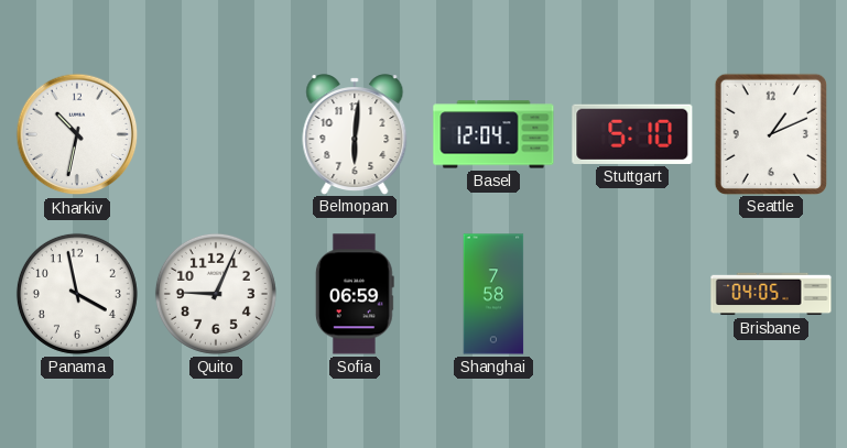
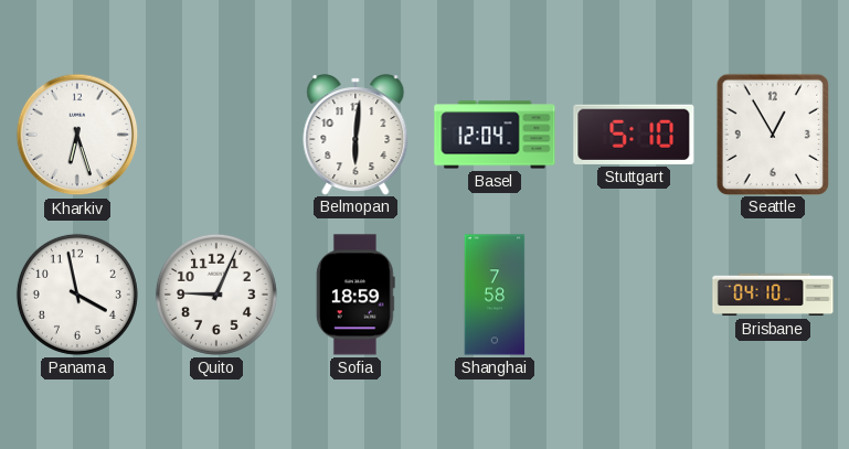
Kharkiv: 10:32 -> 6:27 (77, 135)
Seattle: 1:11 -> 12:55 (772, 133)
Sofia: 06:59 -> 18:59 (355, 295)
Brisbane: 04:05 -> 04:10 (773, 295)
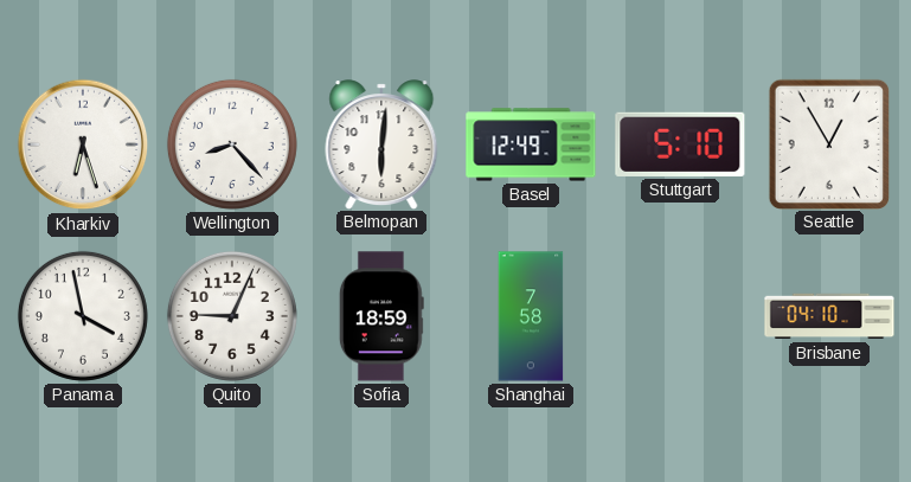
Wellington: none -> 8:23 (232, 144)
Basel: 12:04 -> 12:49 (531, 144)
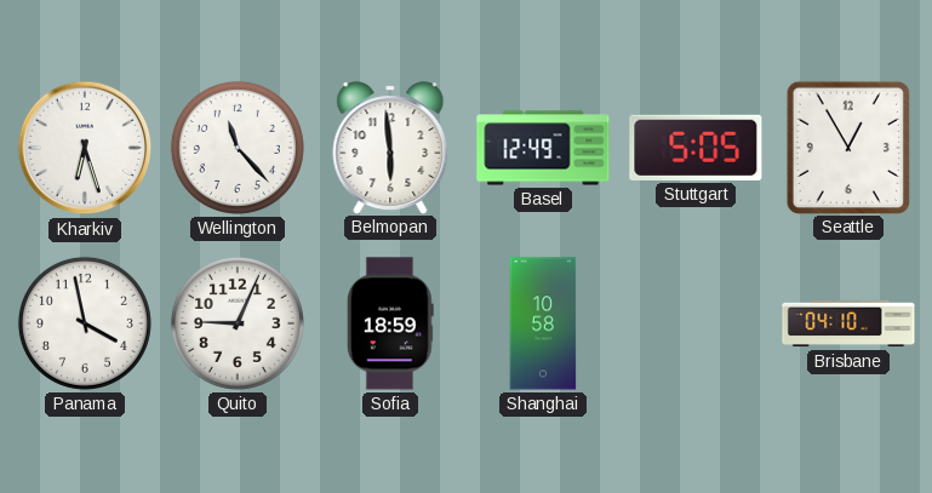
Wellington: 8:23 -> 11:23 (238, 148)
Belmopan: 6:01 -> 5:59 (390, 148)
Stuttgart: 5:10 -> 5:05 (696, 148)
Shanghai: 7:58 -> 10:58 (543, 323)
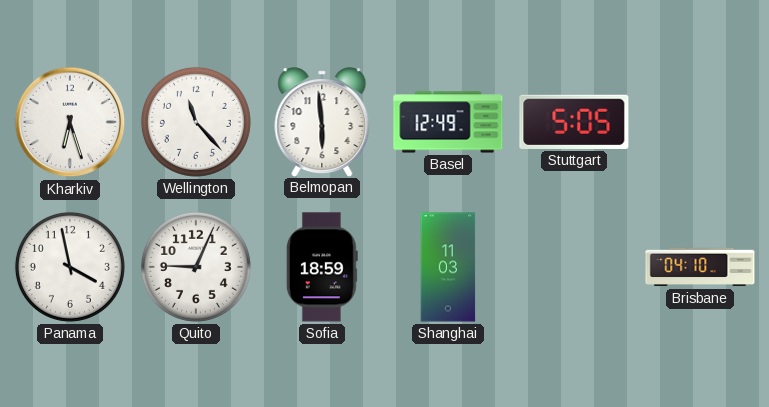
Seattle: 12:55 -> none (847, 147)
Shanghai: 10:58 -> 11:03 (448, 267)
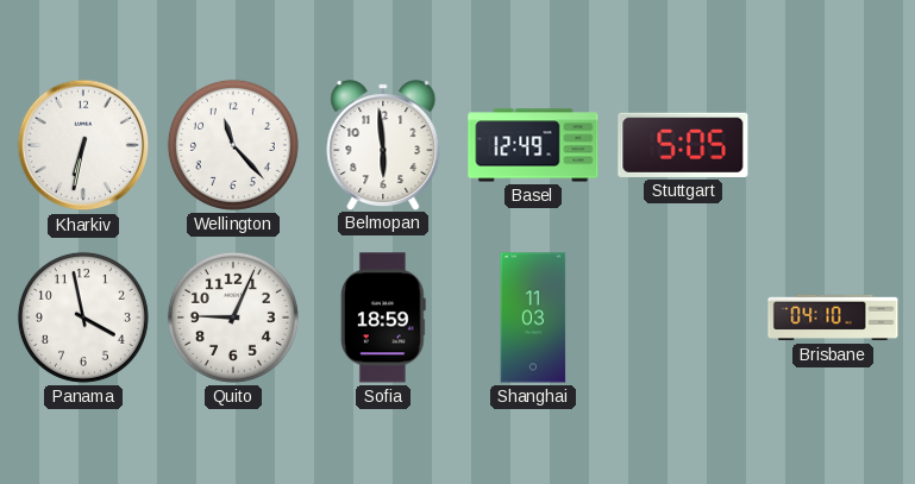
Kharkiv: 6:27 -> 6:32 (83, 145)
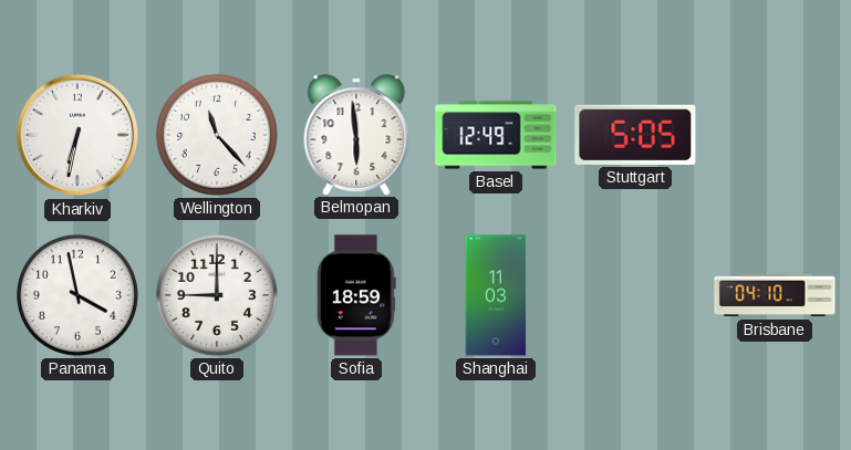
Quito: 9:04 -> 9:00 (217, 295)
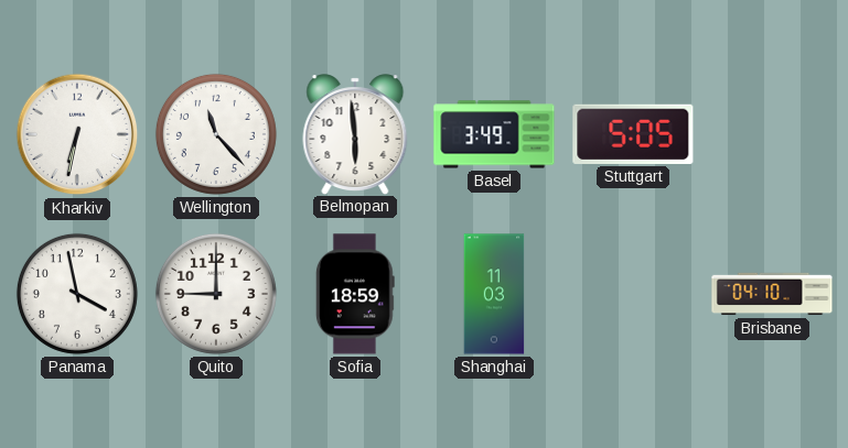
Basel: 12:49 -> 3:49 (494, 134)
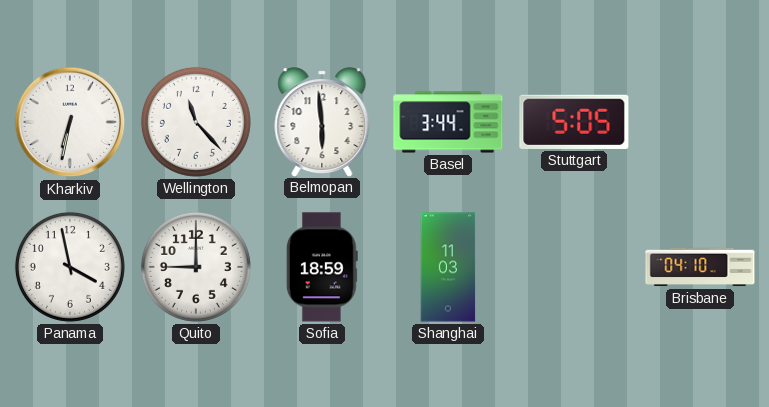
Basel: 3:49 -> 3:44 (448, 122)
